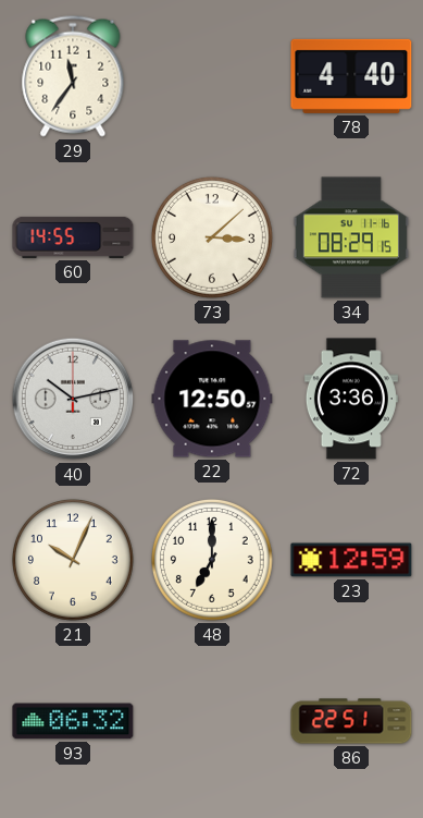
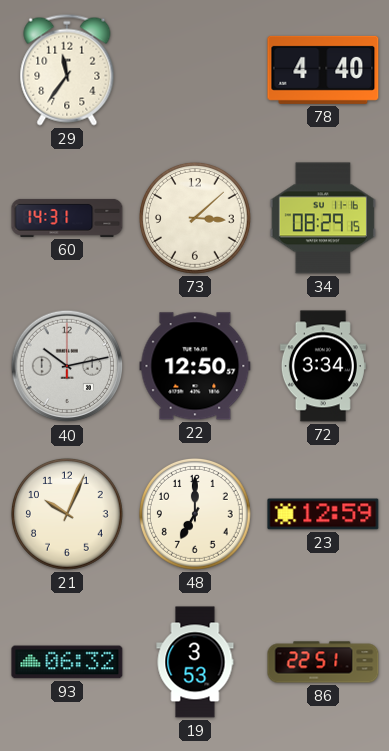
60: 14:55 -> 14:31 (67, 218)
72: 3:36 -> 3:34 (323, 366)
19: none -> 3:53 (195, 662)
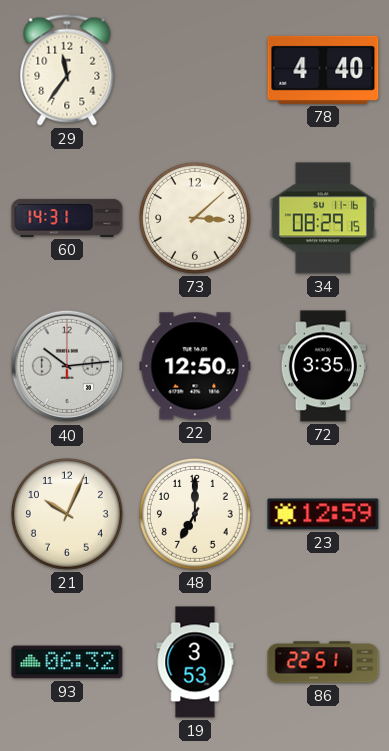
40: 10:13 -> 10:14 (67, 366)
72: 3:34 -> 3:35 (323, 366)
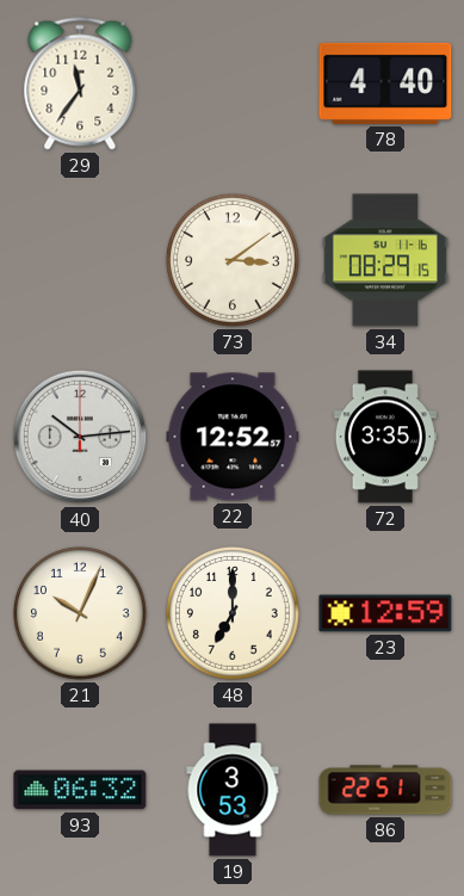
60: 14:31 -> none (67, 218)
73: 3:08 -> 3:09 (234, 261)
22: 12:50 -> 12:52 (233, 437)
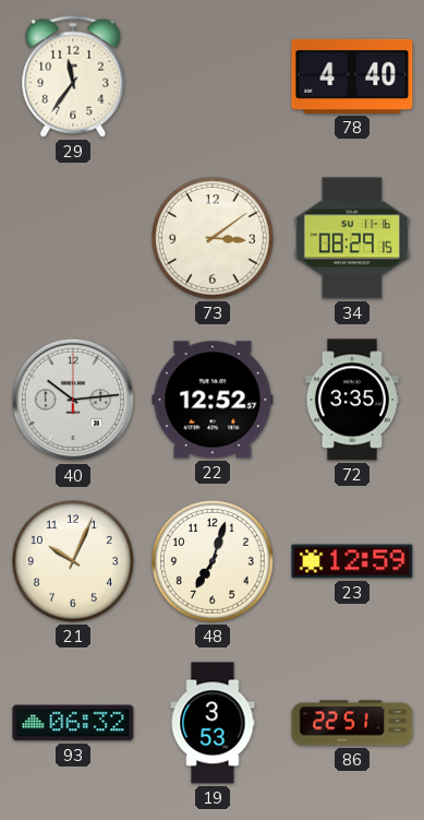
48: 7:00 -> 7:03 (214, 562)
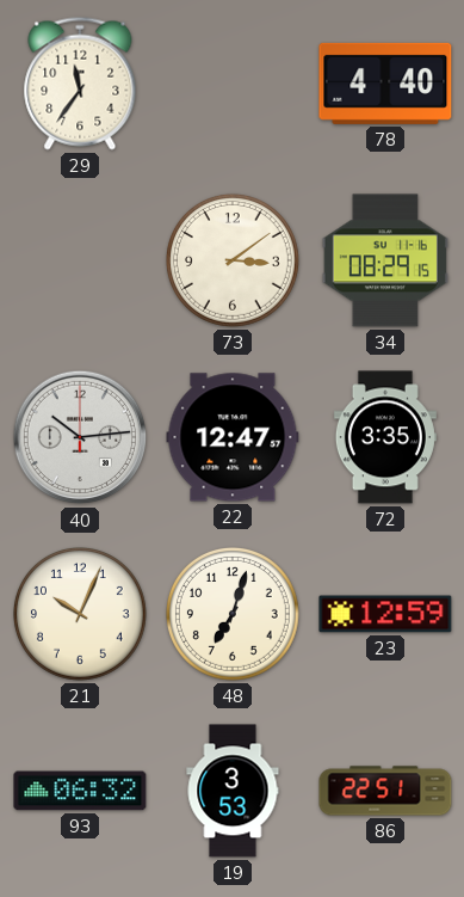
22: 12:52 -> 12:47 (233, 437)
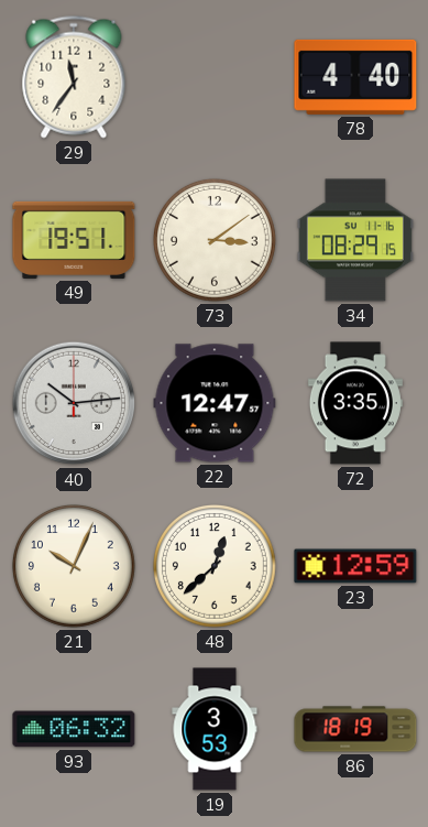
49: none -> 19:51 (74, 240)
48: 7:03 -> 12:38 (216, 567)
86: 22:51 -> 18:19 (355, 729)
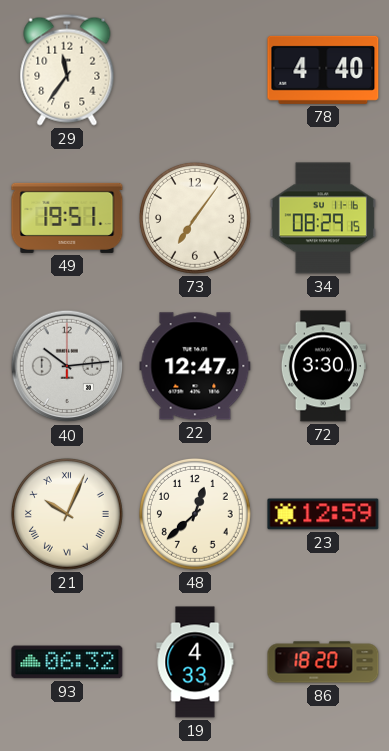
73: 3:09 -> 7:06 (196, 219)
72: 3:35 -> 3:30 (323, 366)
21 numerals: Arabic -> Roman (68, 515)
19: 3:53 -> 4:33 (195, 662)
86: 18:19 -> 18:20 (323, 662)
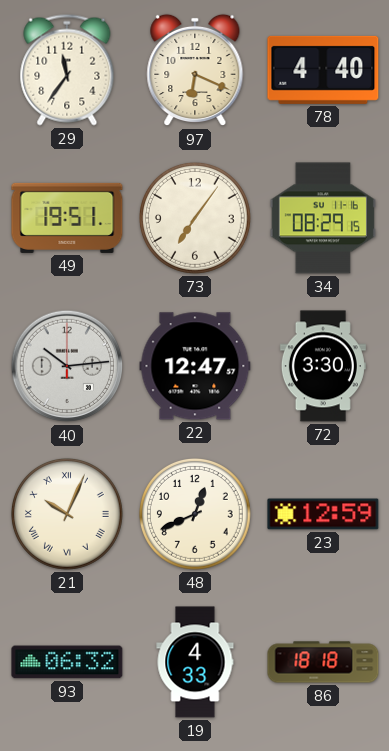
97: none -> 6:19 (195, 70)
48: 12:38 -> 12:41 (196, 515)
86: 18:20 -> 18:18 (323, 662)
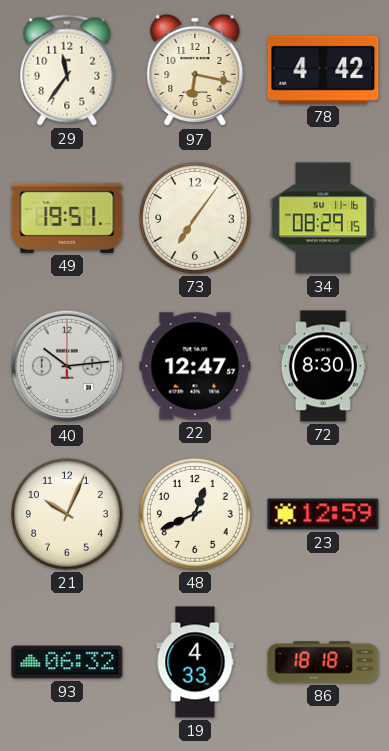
97: 6:19 -> 6:17 (195, 70)
78: 4:40 -> 4:42 (323, 70)
72: 3:30 -> 8:30 (323, 366)
21 numerals: Roman -> Arabic (68, 515)
